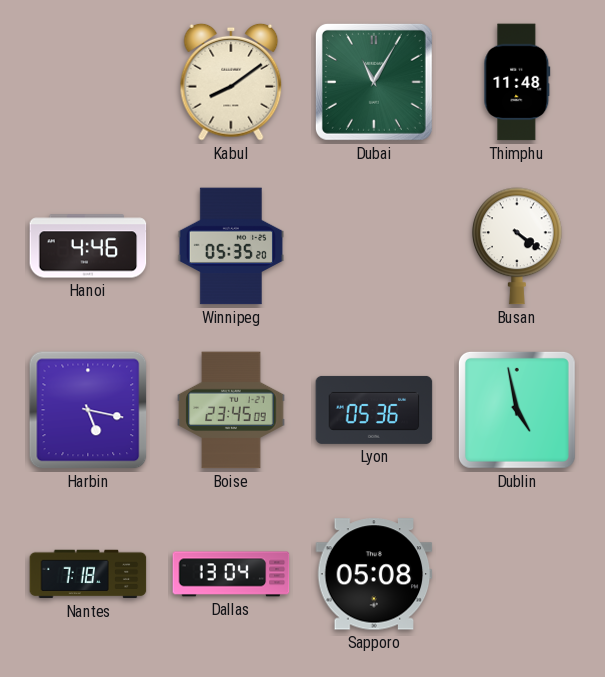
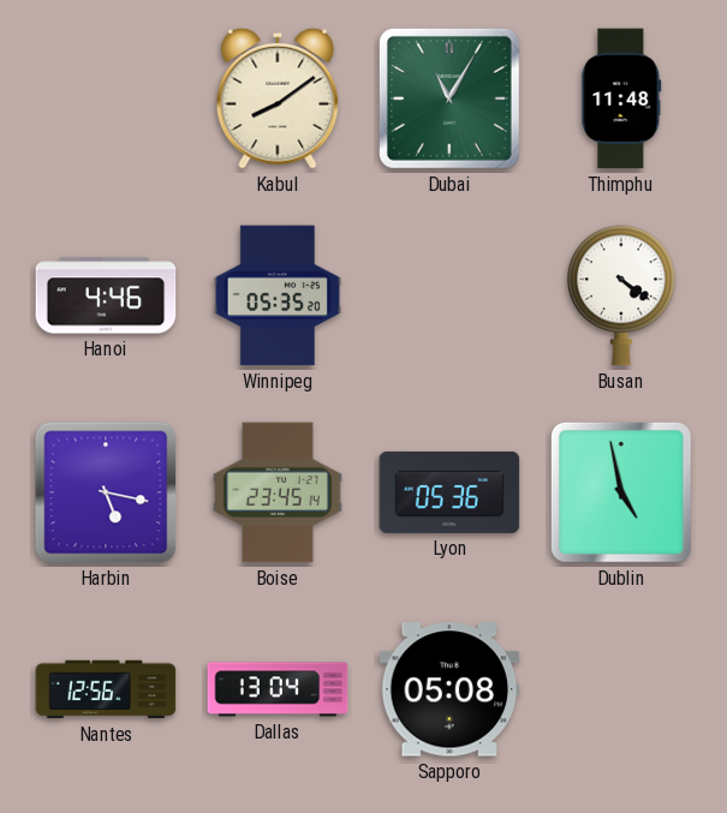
Boise: 23:45:09 -> 23:45:14 (278, 492)
Nantes: 7:18 -> 12:56 (106, 689)
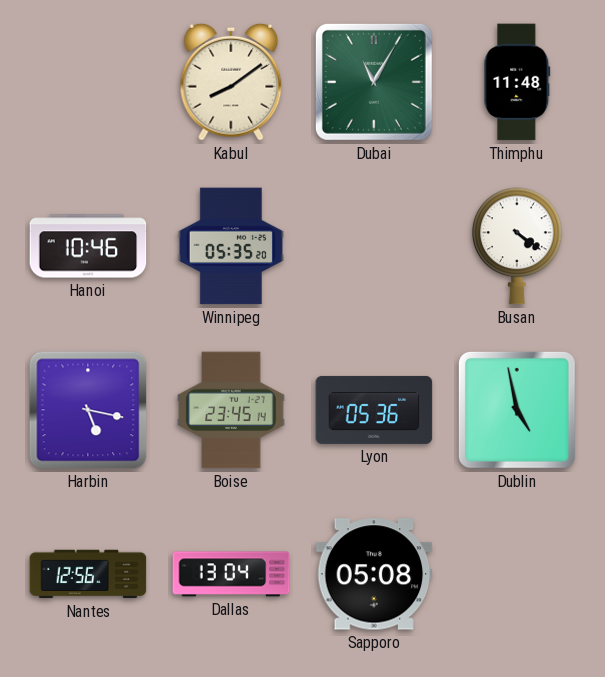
Hanoi: 4:46 -> 10:46 (88, 246)
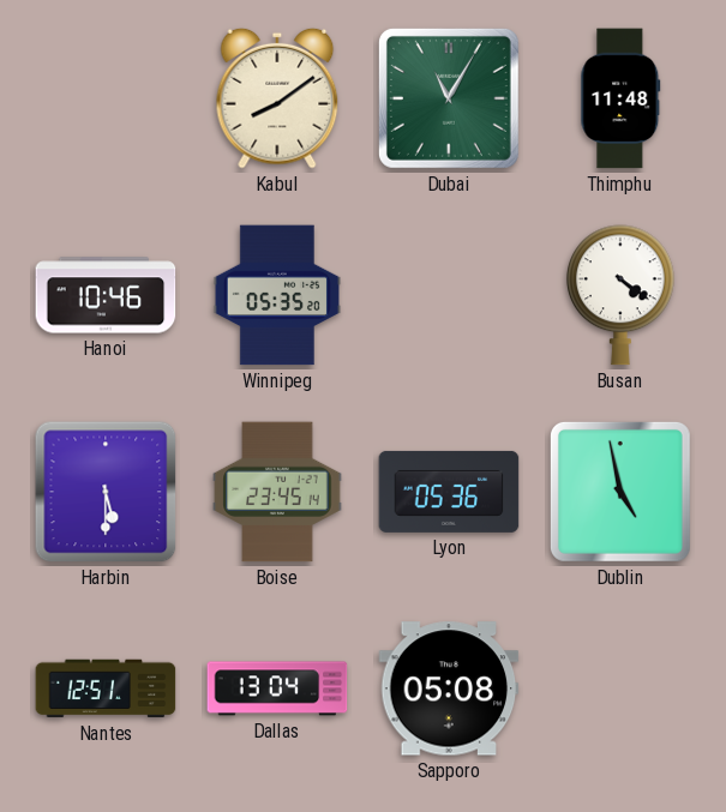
Harbin: 5:17 -> 5:30 (106, 492)
Nantes: 12:56 -> 12:51 (106, 688)
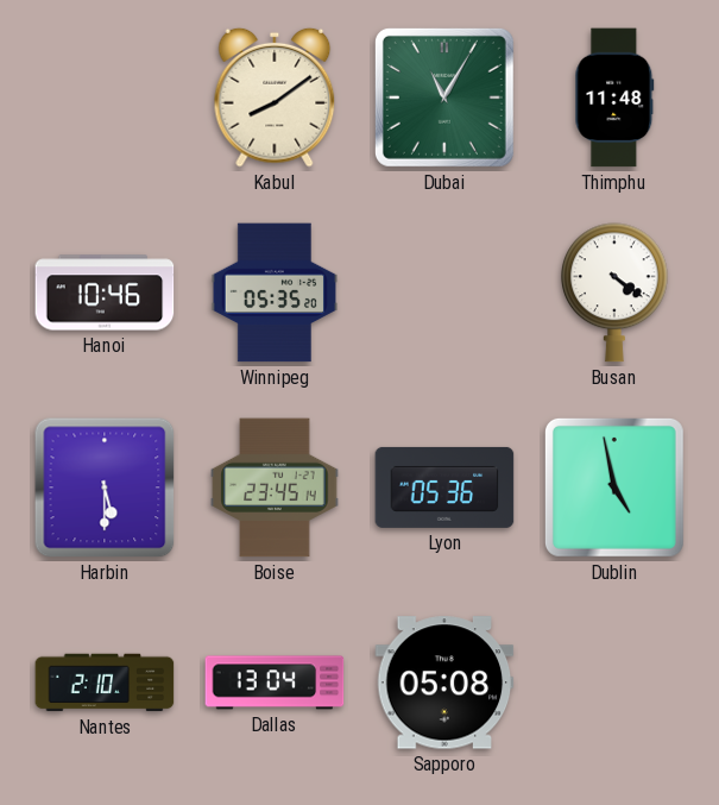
Nantes: 12:51 -> 2:10 (105, 683)
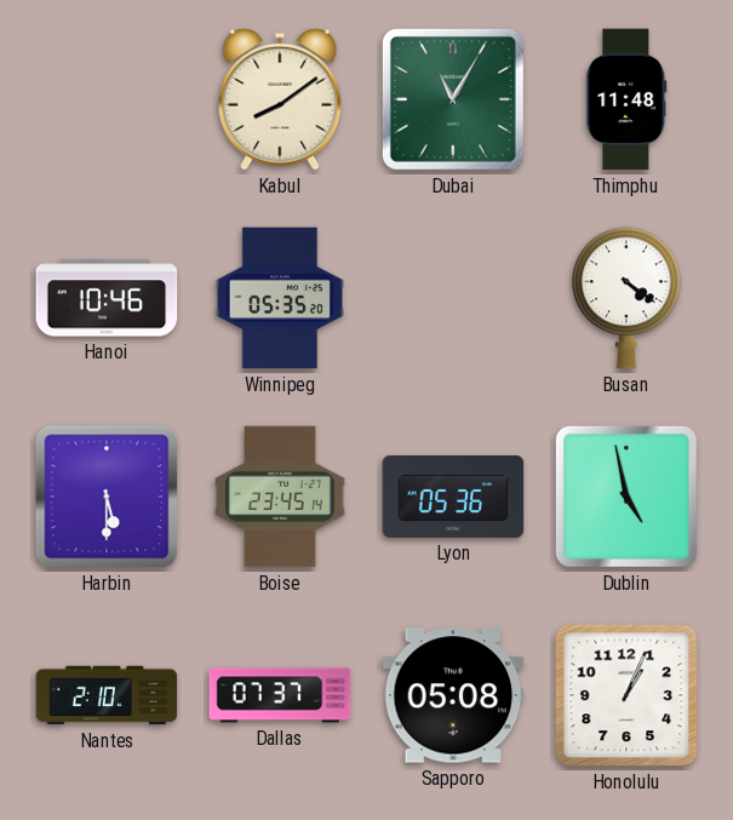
Dallas: 13:04 -> 07:37 (280, 695)
Honolulu: none -> 1:04 (626, 695)
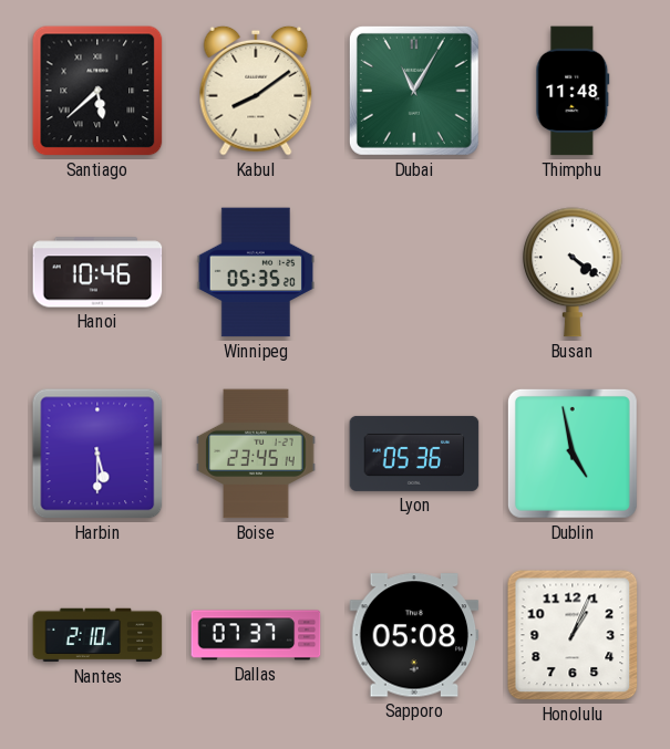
Santiago: none -> 5:38 (97, 91)
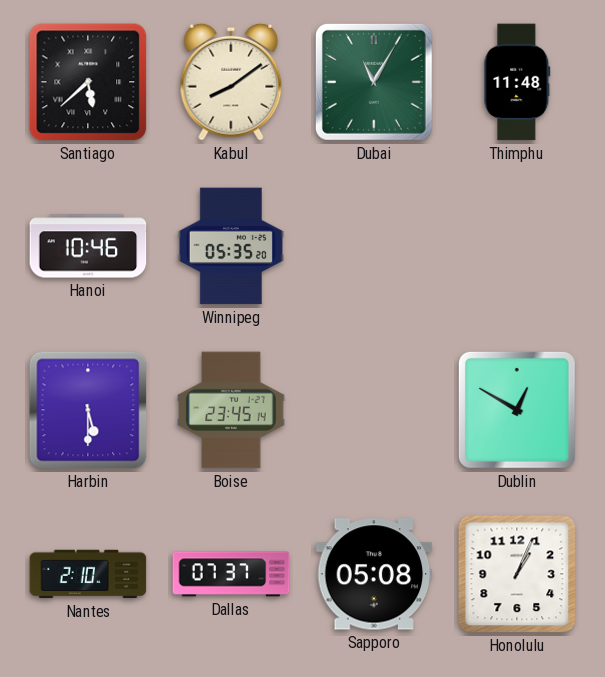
Busan: 4:21 -> none (573, 272)
Lyon: 05:36 -> none (414, 454)
Dublin: 4:58 -> 12:50 (517, 410)
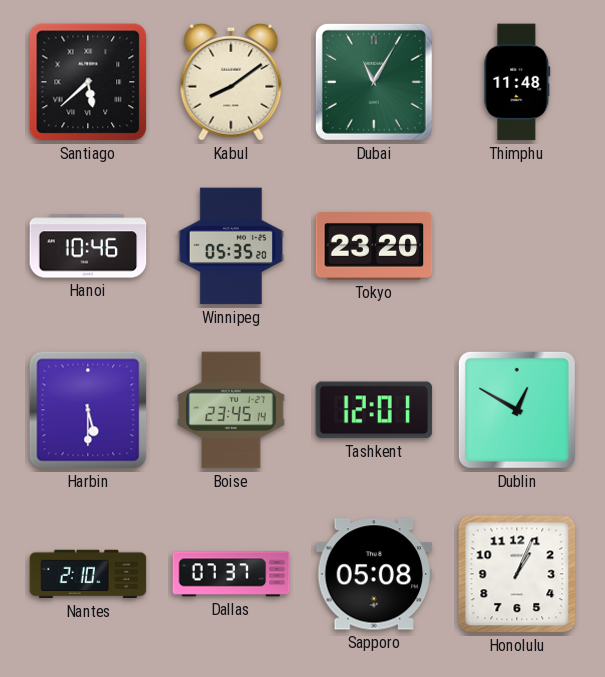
Tokyo: none -> 23:20 (374, 246)
Tashkent: none -> 12:01 (374, 410)
